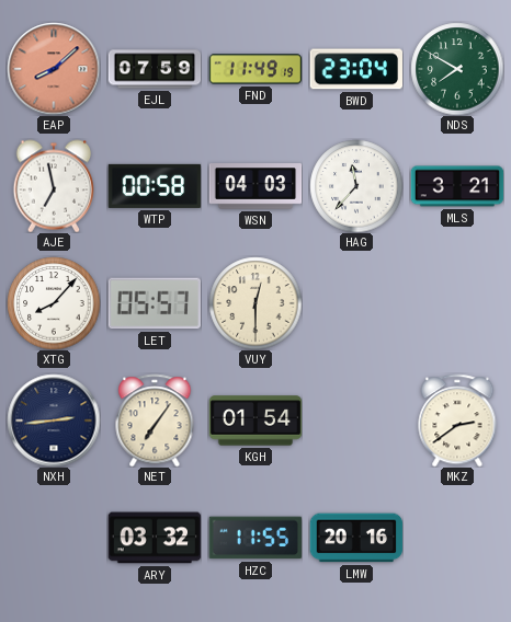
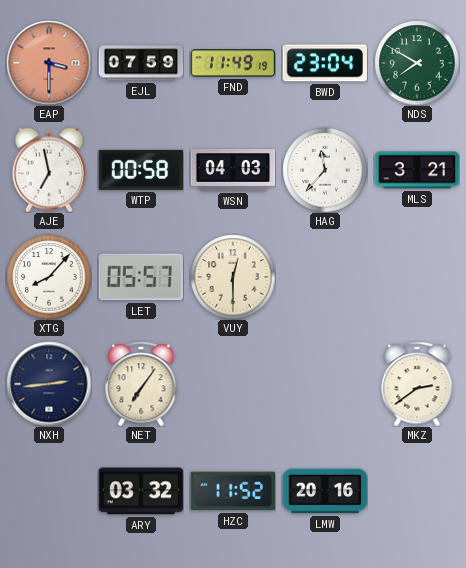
EAP: 8:08 -> 3:30 (49, 63)
KGH: 01:54 -> none (256, 421)
HZC: 11:55 -> 11:52 (232, 491)
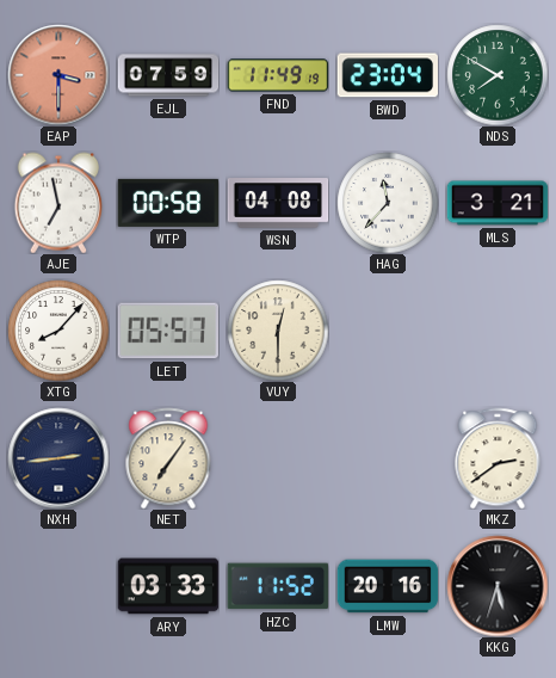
WSN: 04:03 -> 04:08 (278, 203)
ARY: 03:32 -> 03:33 (168, 586)
KKG: none -> 5:33 (498, 586)
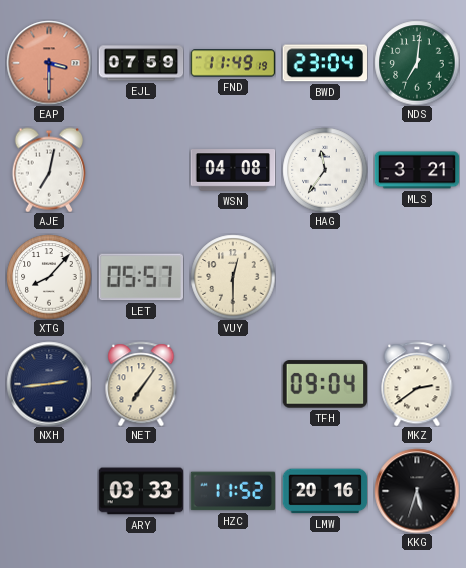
NDS: 7:50 -> 7:01 (417, 63)
AJE: 6:58 -> 7:02 (48, 170)
WTP: 00:58 -> none (168, 203)
HAG: 11:37 -> 11:36 (325, 170)
TFH: none -> 09:04 (324, 384)
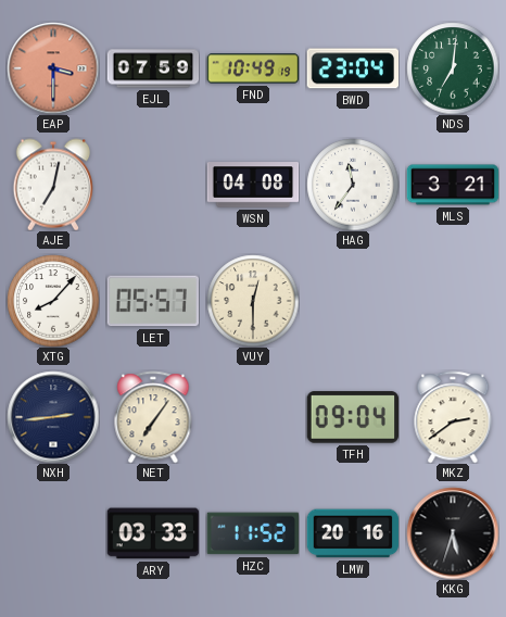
FND: 11:49 -> 10:49 (253, 68)
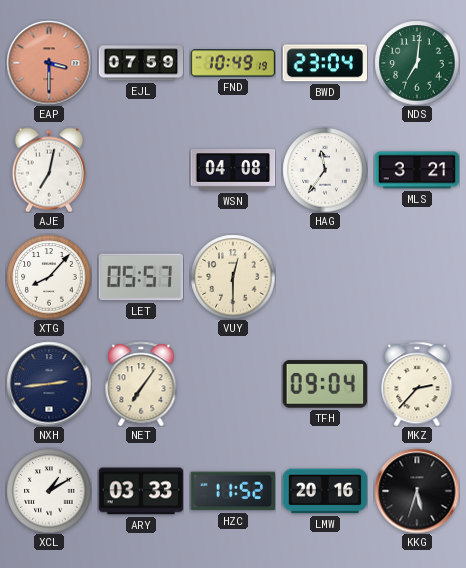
MKZ: 2:39 -> 2:37 (417, 384)
XCL: none -> 1:10 (49, 491)
